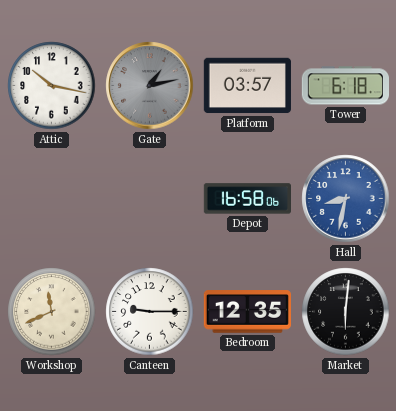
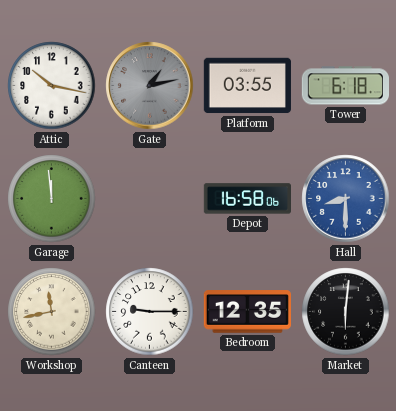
Platform: 03:57 -> 03:55 (247, 86)
Garage: none -> 11:59 (52, 199)
Hall: 8:32 -> 8:30 (346, 199)
Workshop: 11:41 -> 11:43 (52, 312)
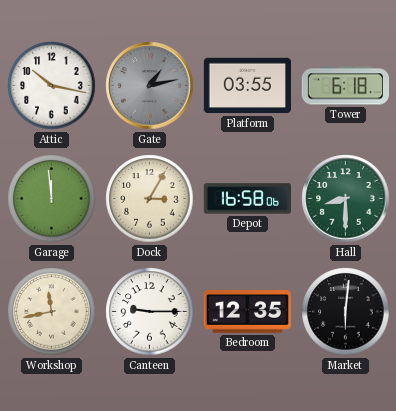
Dock: none -> 3:05 (150, 199)
Hall dial: blue -> green (346, 199)
